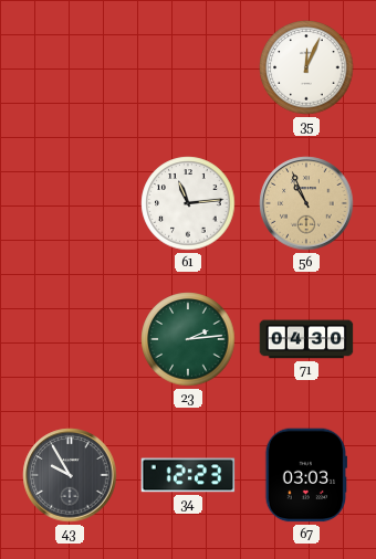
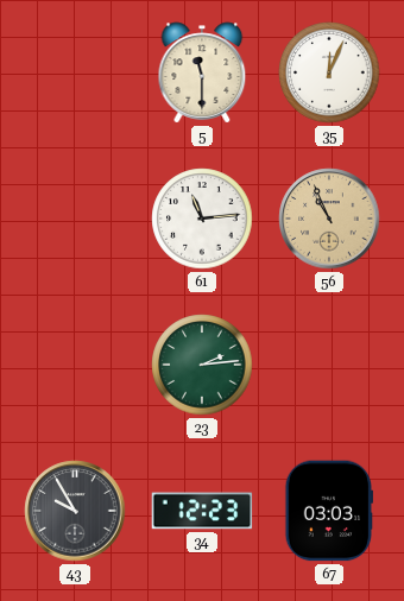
5: none -> 11:30 (202, 72)
71: 04:30 -> none (306, 339)
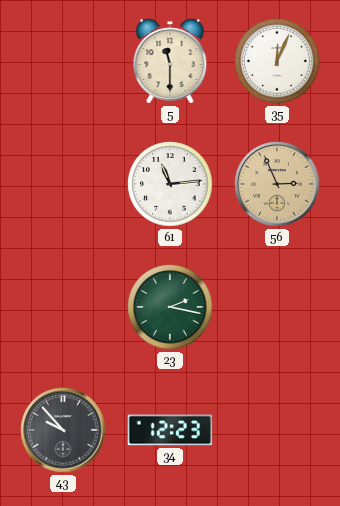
56: 10:56 -> 2:56 (277, 184)
23: 2:14 -> 2:17 (170, 307)
43: 9:55 -> 9:53 (63, 430)
67: 03:03 -> none (328, 511)
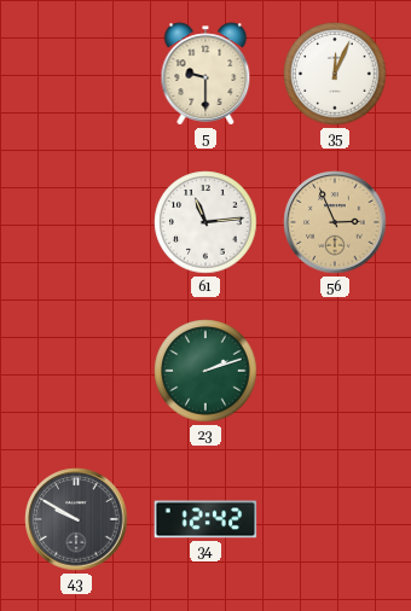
5: 11:30 -> 9:30 (205, 74)
23: 2:17 -> 2:12 (205, 371)
43: 9:53 -> 9:50 (76, 519)
34: 12:23 -> 12:42 (205, 519)
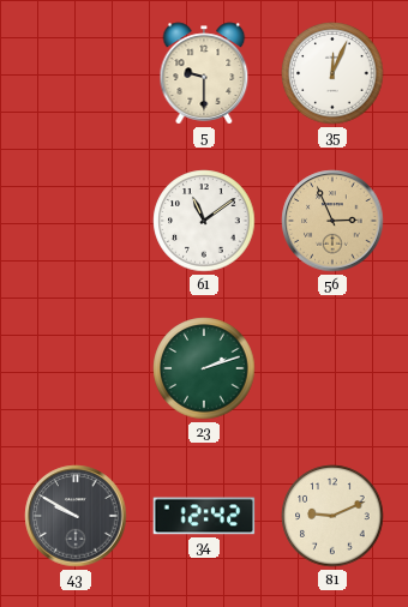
61: 11:14 -> 11:09 (204, 221)
81: none -> 9:11 (332, 516)
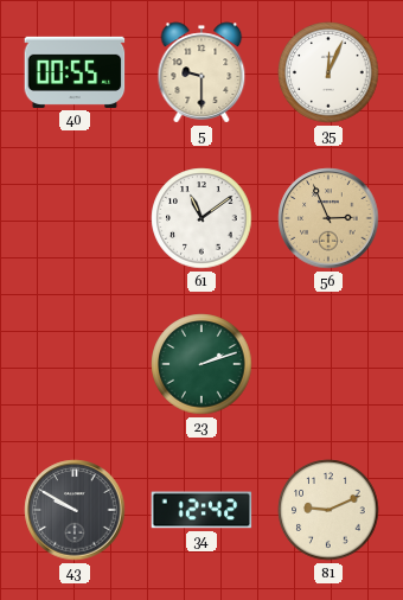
40: none -> 00:55 (75, 72)
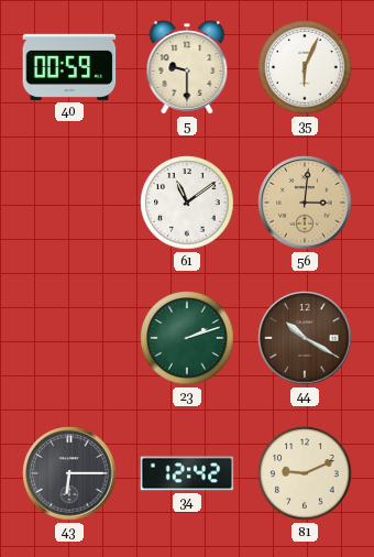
40: 00:55 -> 00:59 (69, 67)
35: 12:04 -> 6:04 (305, 67)
56: 2:56 -> 3:01 (305, 203)
44: none -> 10:20 (305, 338)
43: 9:50 -> 6:15 (69, 473)
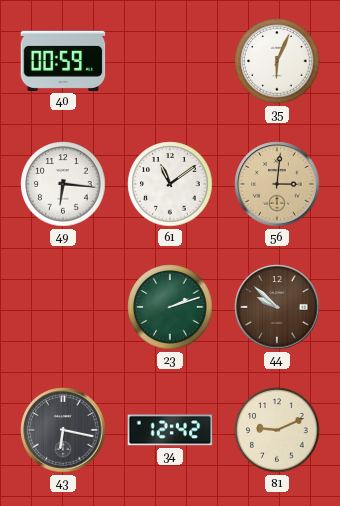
5: 9:30 -> none (187, 67)
49: none -> 6:16 (63, 184)
44: 10:20 -> 9:52 (277, 307)
43: 6:15 -> 6:17 (63, 430)
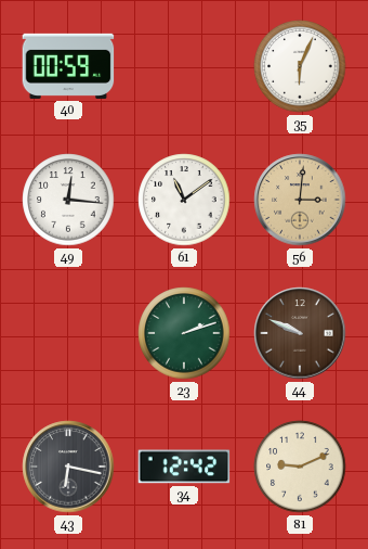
49: 6:16 -> 12:16 (68, 200)
44: 9:52 -> 9:49 (300, 333)
